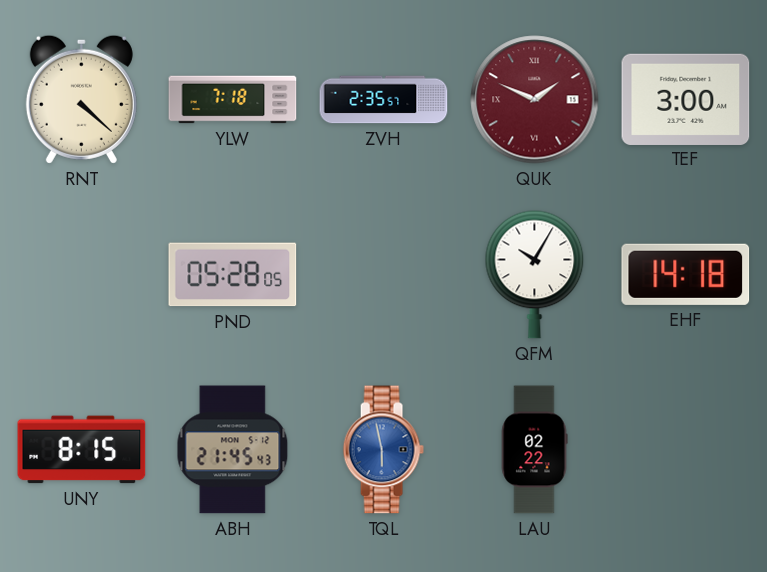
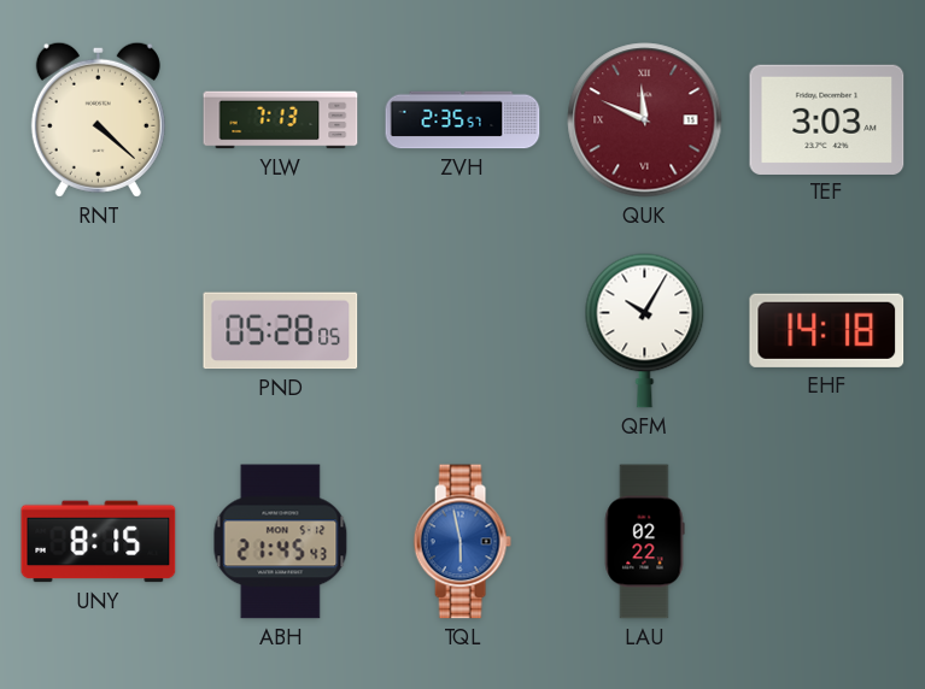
YLW: 7:18 -> 7:13 (281, 120)
QUK: 1:49 -> 11:49 (645, 120)
TEF: 3:00 -> 3:03 (827, 119)
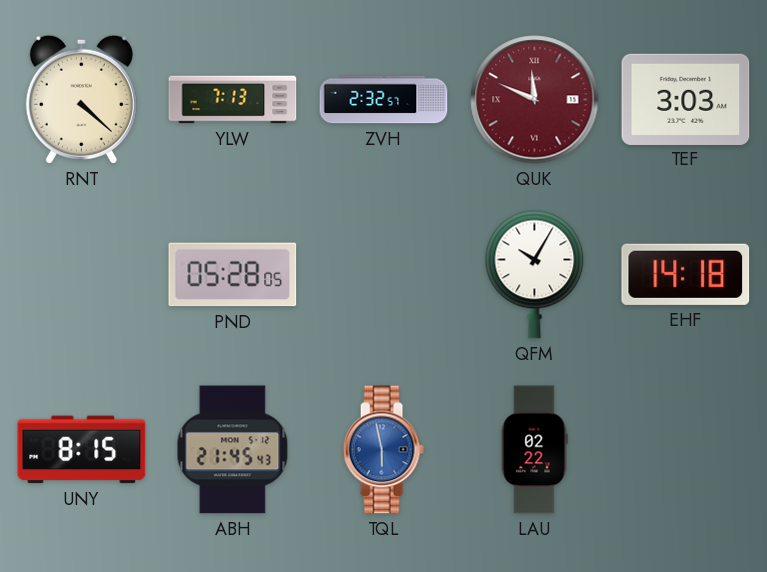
ZVH: 2:35 -> 2:32 (384, 100)
